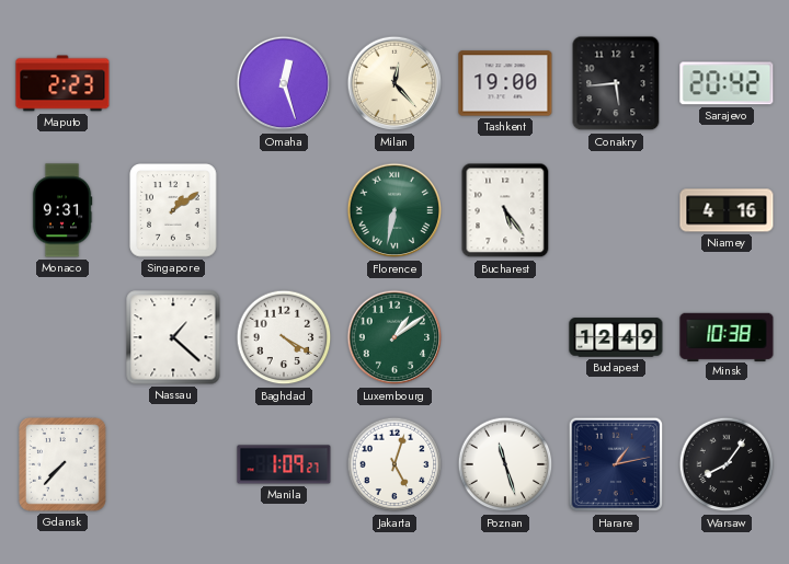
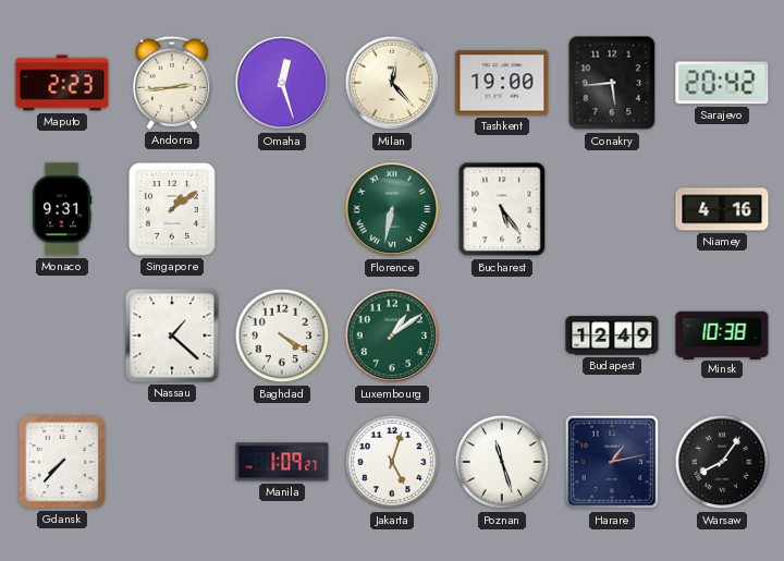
Andorra: none -> 2:44 (172, 83)
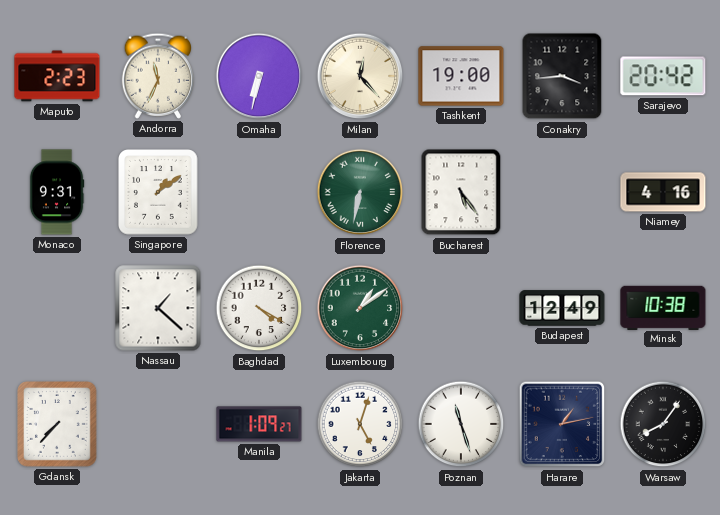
Andorra: 2:44 -> 11:34 (158, 76)
Omaha: 12:27 -> 6:32 (259, 76)
Conakry: 5:44 -> 3:44 (562, 76)
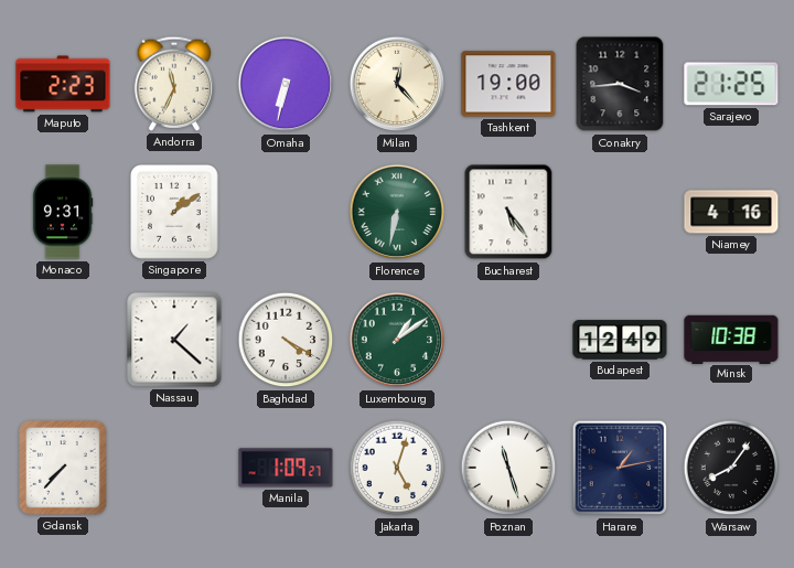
Sarajevo: 20:42 -> 21:25 (731, 84)
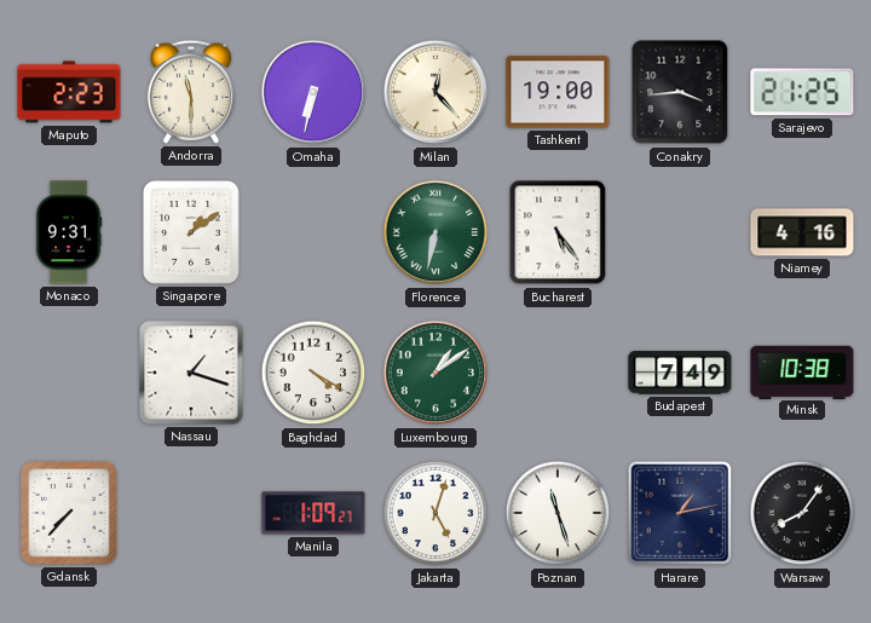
Andorra: 11:34 -> 11:30 (191, 92)
Nassau: 1:22 -> 1:18 (191, 373)
Budapest: 12:49 -> 7:49 (680, 373)
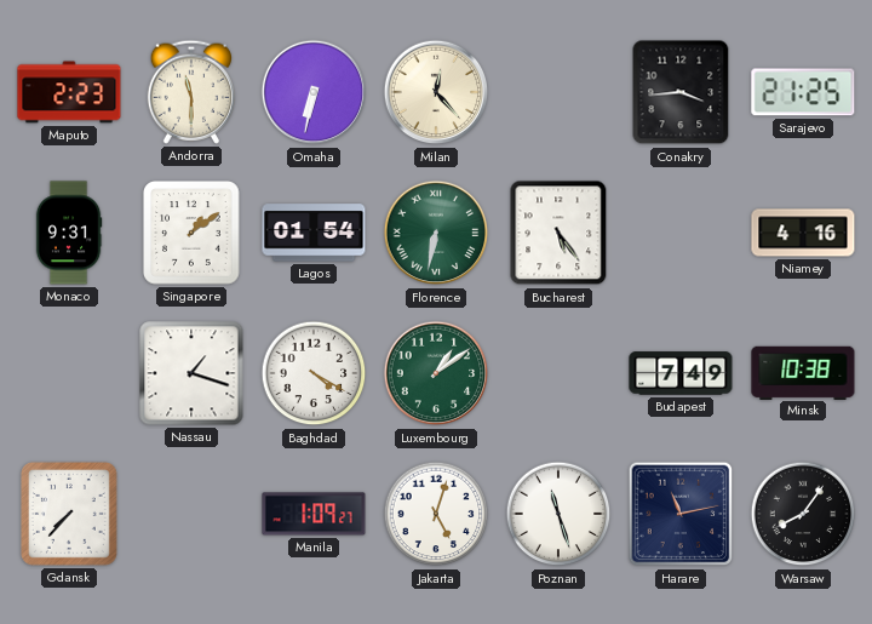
Tashkent: 19:00 -> none (558, 92)
Lagos: none -> 01:54 (314, 233)
Harare: 1:13 -> 11:13 (681, 514)
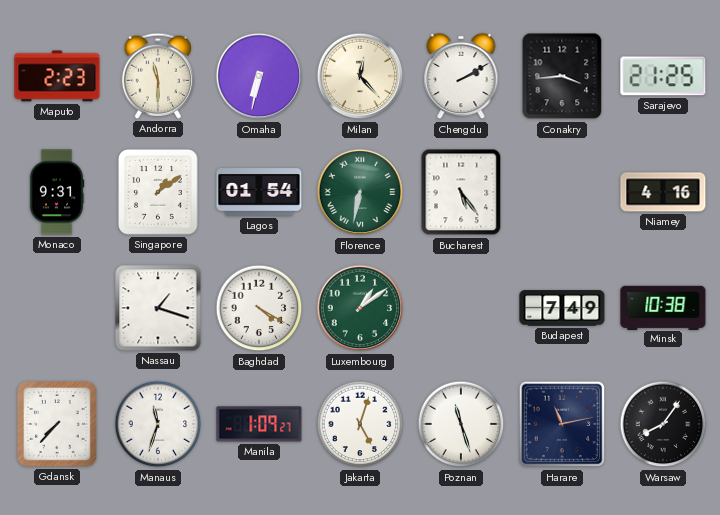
Chengdu: none -> 2:10 (461, 76)
Manaus: none -> 11:33 (158, 424)
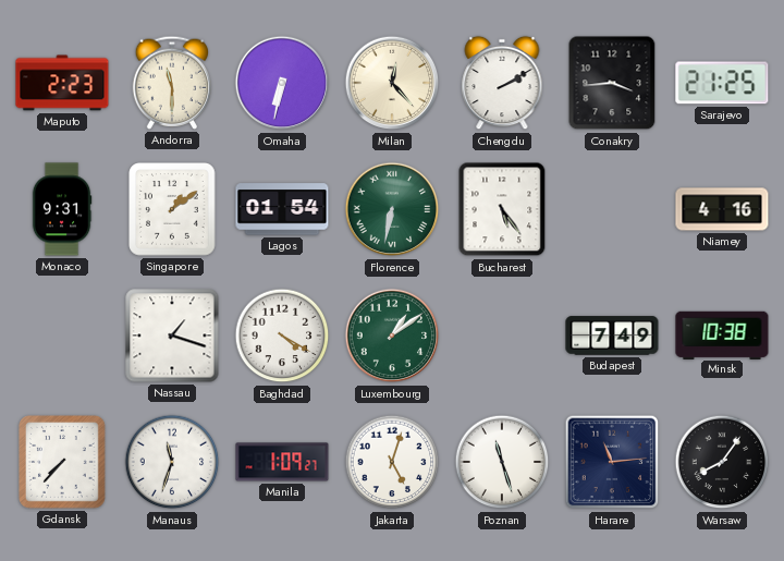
Harare: 11:13 -> 11:14 (612, 462)
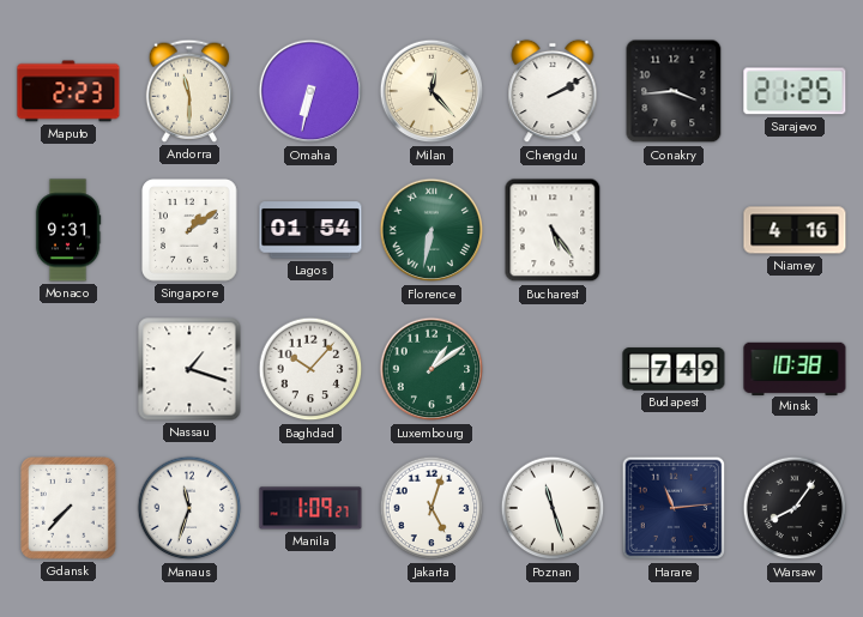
Baghdad: 4:20 -> 10:07 (310, 369)
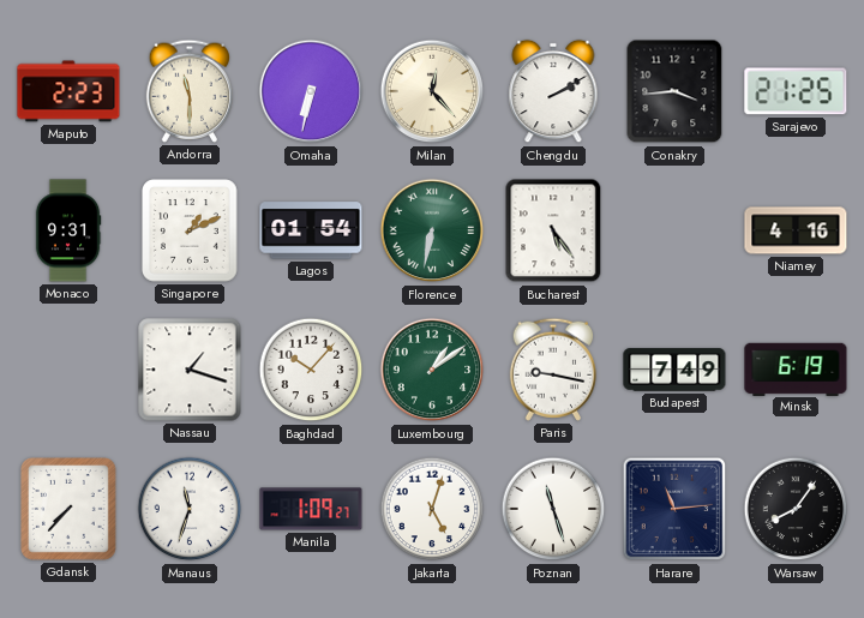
Singapore: 1:09 -> 1:11 (191, 230)
Paris: none -> 9:17 (553, 370)
Minsk: 10:38 -> 6:19 (796, 368)
